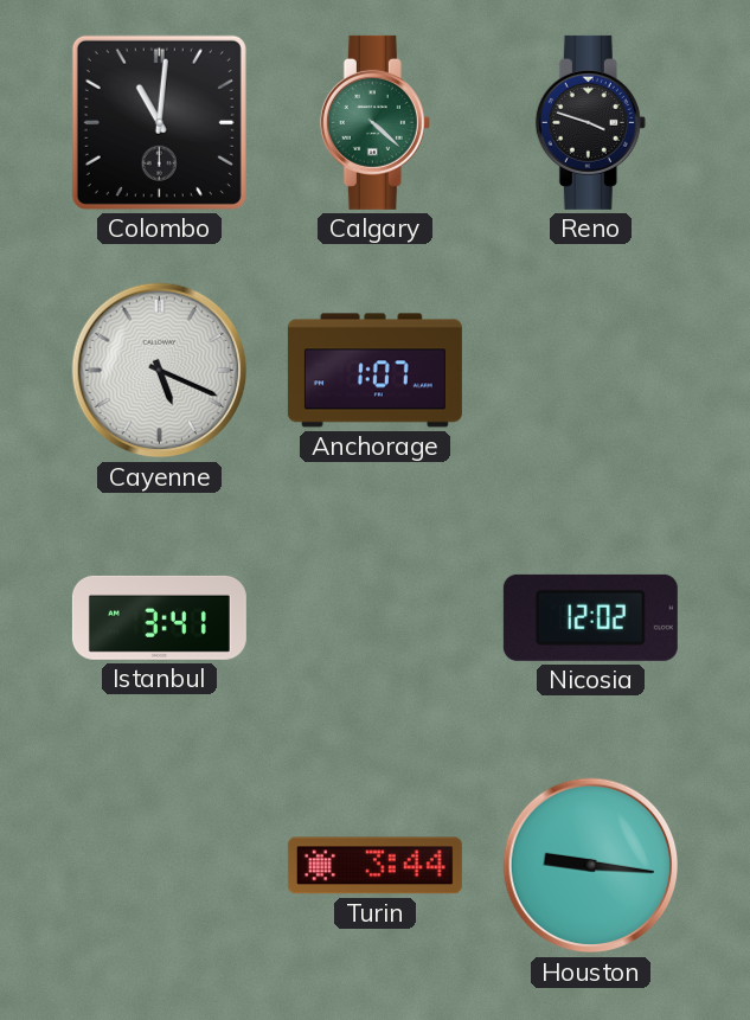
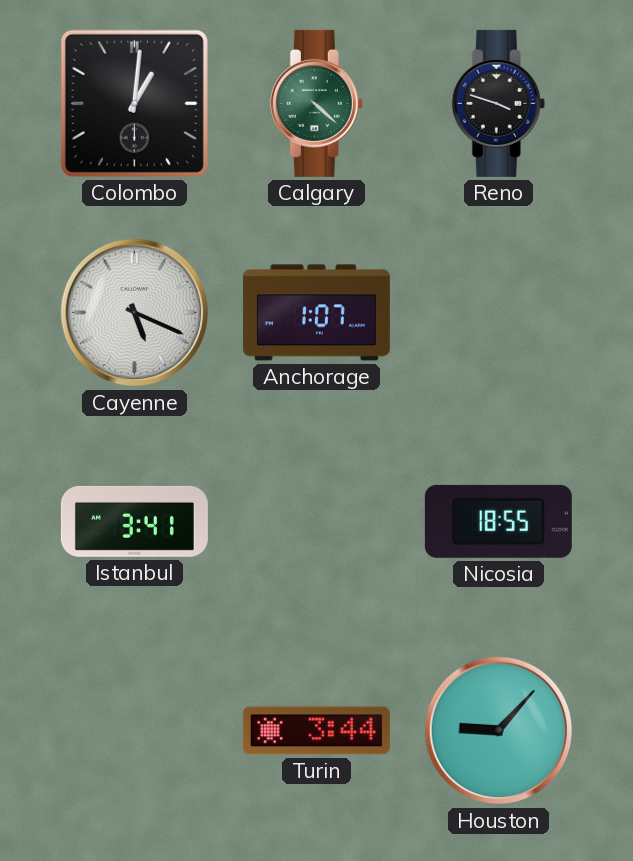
Colombo: 11:01 -> 1:01 (134, 103)
Nicosia: 12:02 -> 18:55 (498, 521)
Houston: 9:16 -> 9:07 (499, 731)
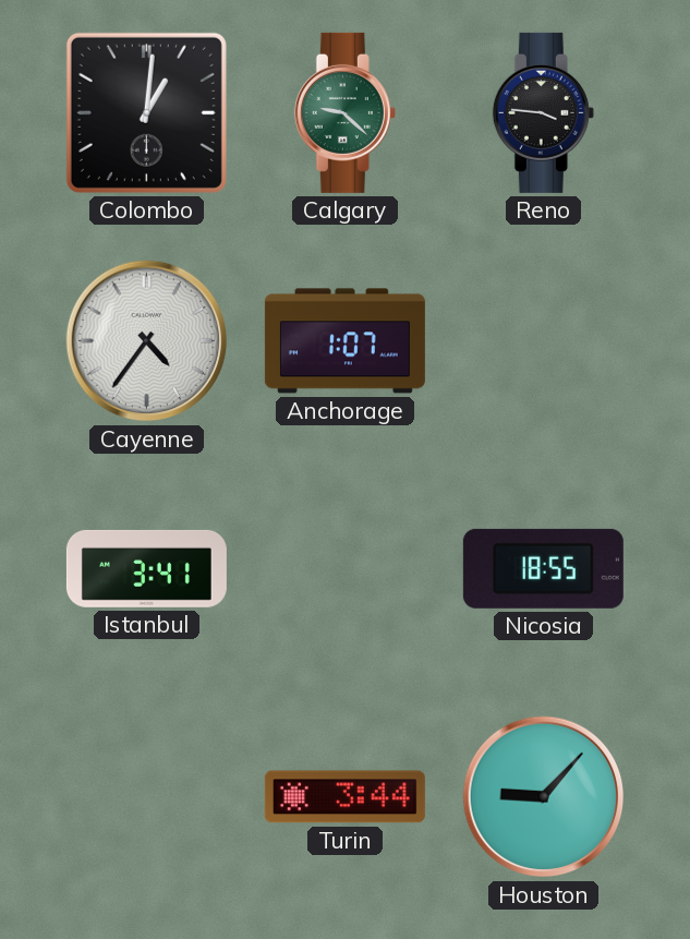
Calgary: 4:22 -> 9:22 (344, 112)
Reno: 3:48 -> 3:46 (543, 112)
Cayenne: 5:19 -> 4:36 (147, 341)
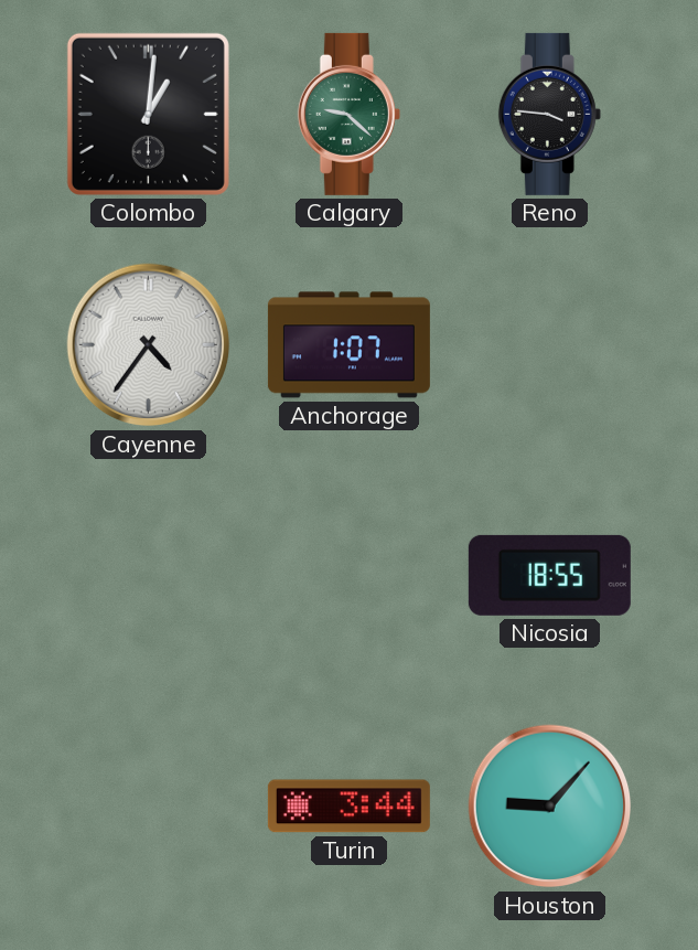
Istanbul: 3:41 -> none (146, 568)
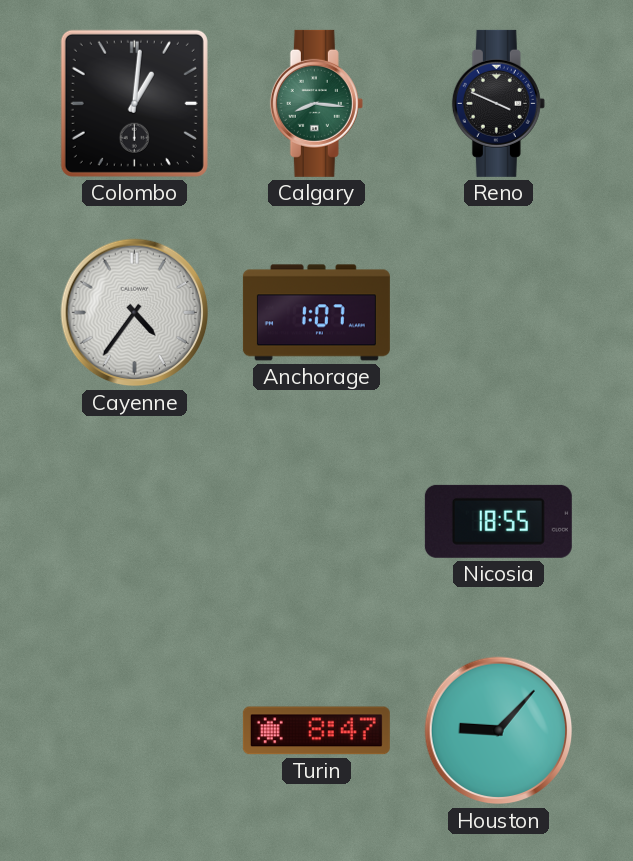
Calgary: 9:22 -> 8:16 (316, 103)
Reno: 3:46 -> 3:49 (498, 103)
Turin: 3:44 -> 8:47 (316, 731)
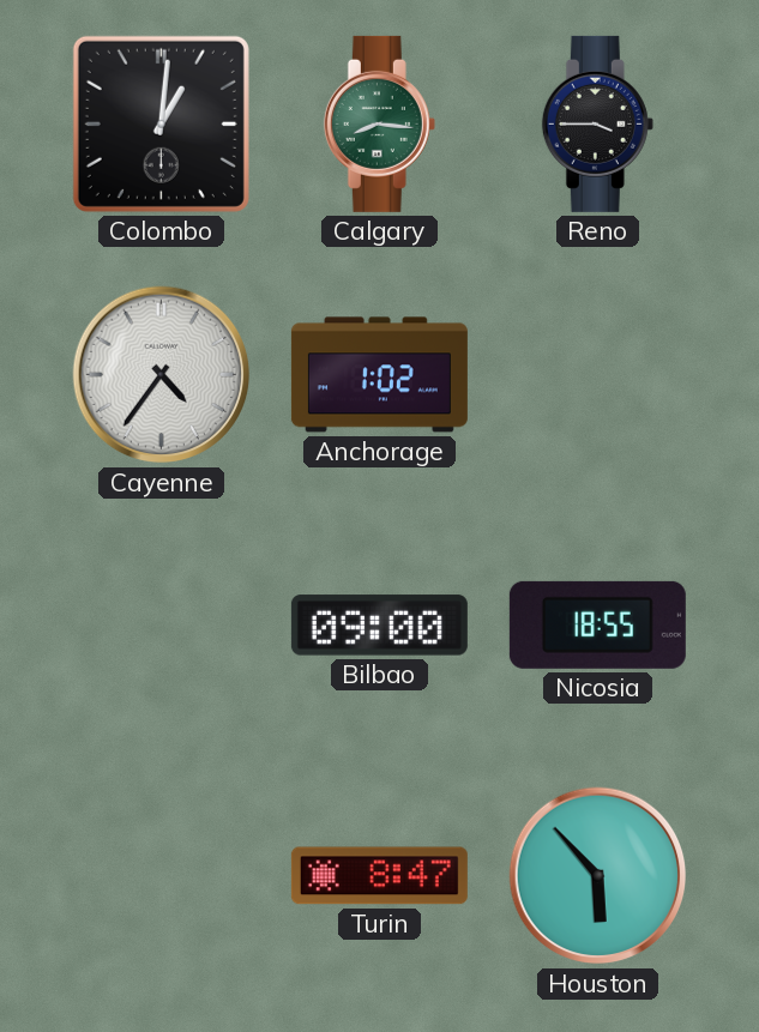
Reno: 3:49 -> 3:45 (597, 123)
Anchorage: 1:07 -> 1:02 (379, 375)
Bilbao: none -> 09:00 (379, 626)
Houston: 9:07 -> 5:53 (598, 876)
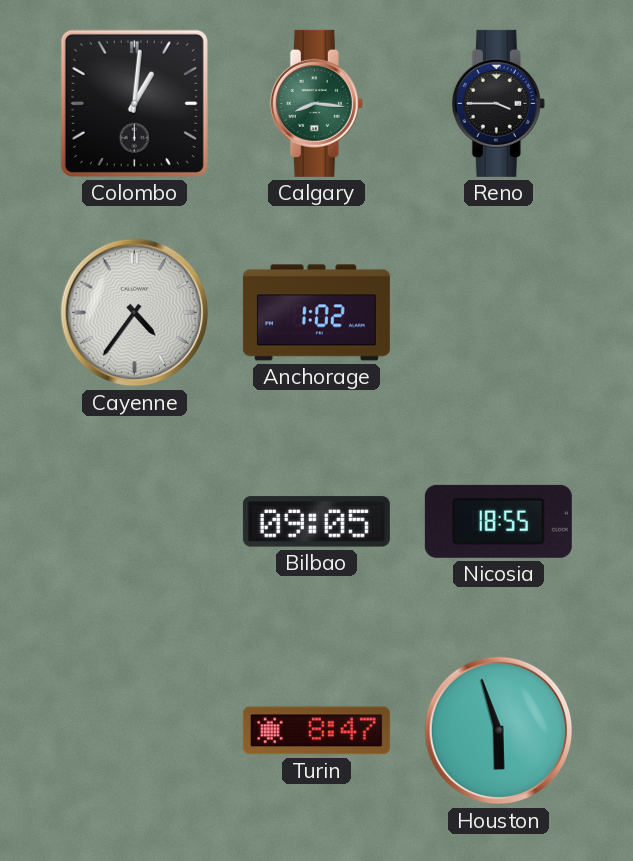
Bilbao: 09:00 -> 09:05 (316, 522)
Houston: 5:53 -> 5:57 (499, 731)
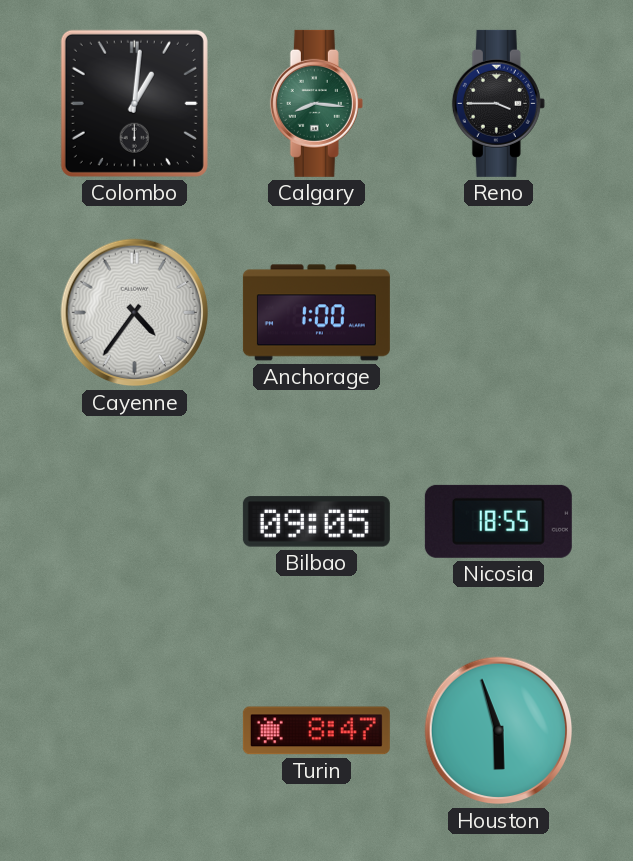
Anchorage: 1:02 -> 1:00 (316, 313)
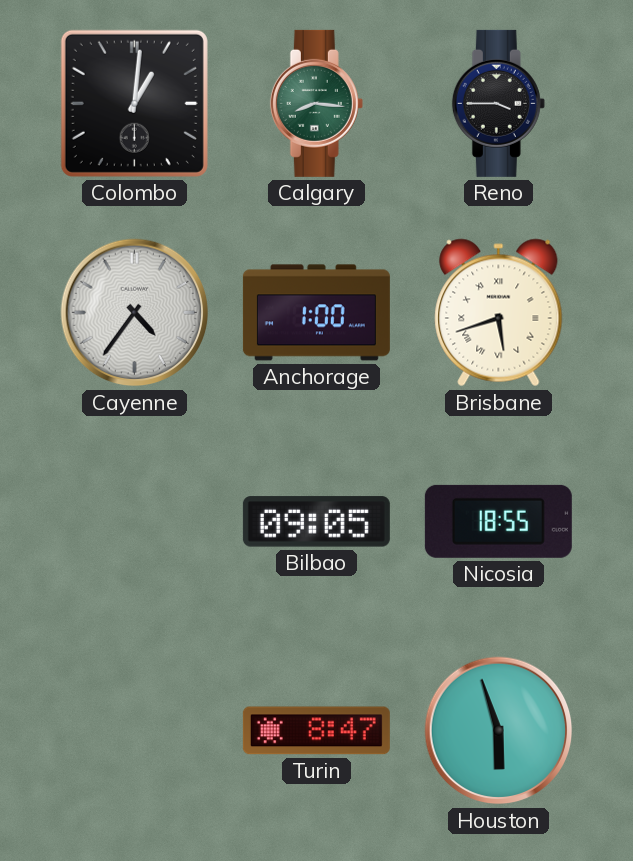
Brisbane: none -> 5:42 (499, 313)
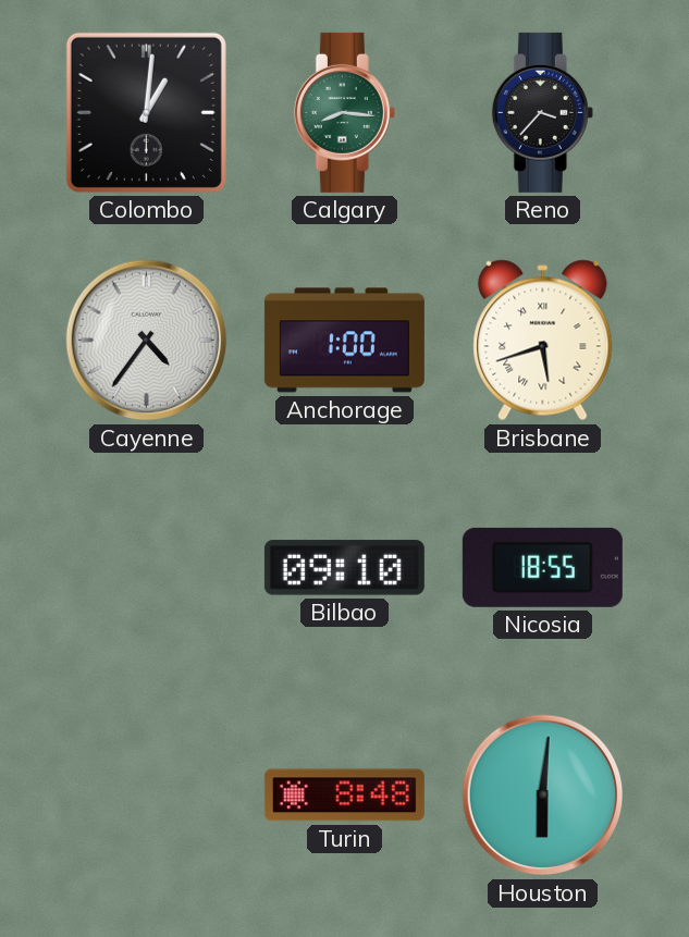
Reno: 3:45 -> 3:37 (542, 112)
Bilbao: 09:05 -> 09:10 (344, 568)
Turin: 8:47 -> 8:48 (344, 796)
Houston: 5:57 -> 6:01 (543, 796)
